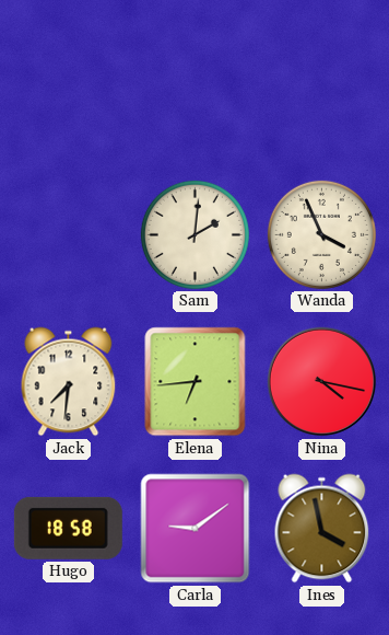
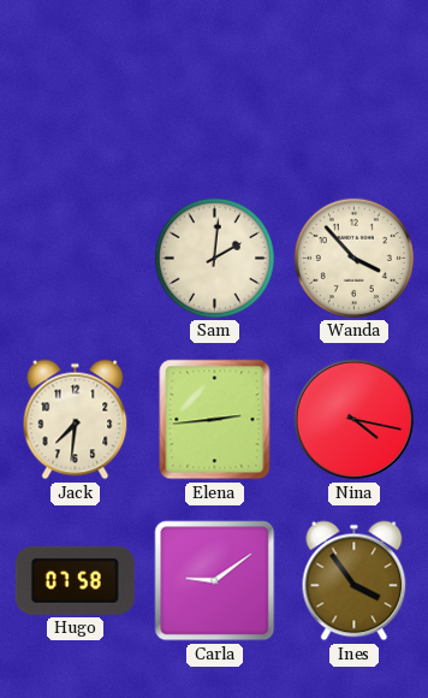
Wanda: 3:56 -> 3:53 (353, 258)
Elena: 6:44 -> 2:44 (215, 420)
Hugo: 18:58 -> 07:58 (75, 580)
Ines: 3:58 -> 3:54 (355, 581)
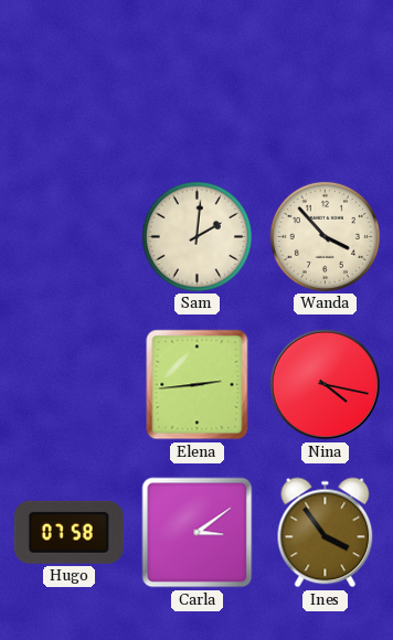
Jack: 7:31 -> none (76, 420)
Carla: 9:09 -> 3:09 (198, 533)
